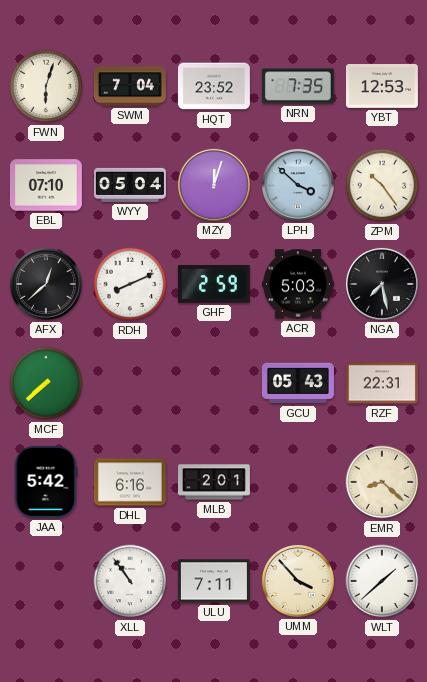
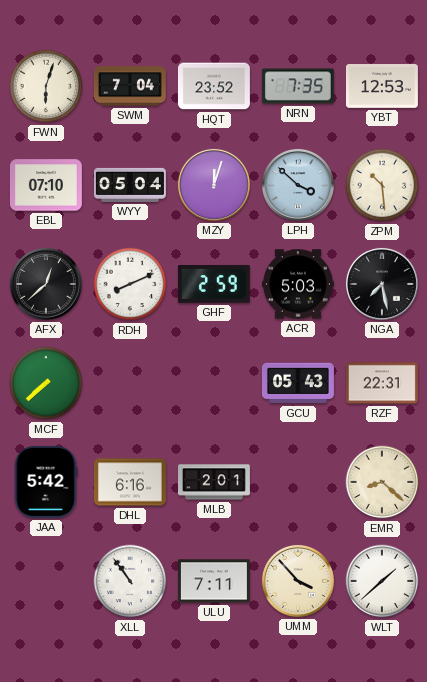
ZPM: 10:24 -> 10:29 (382, 185)
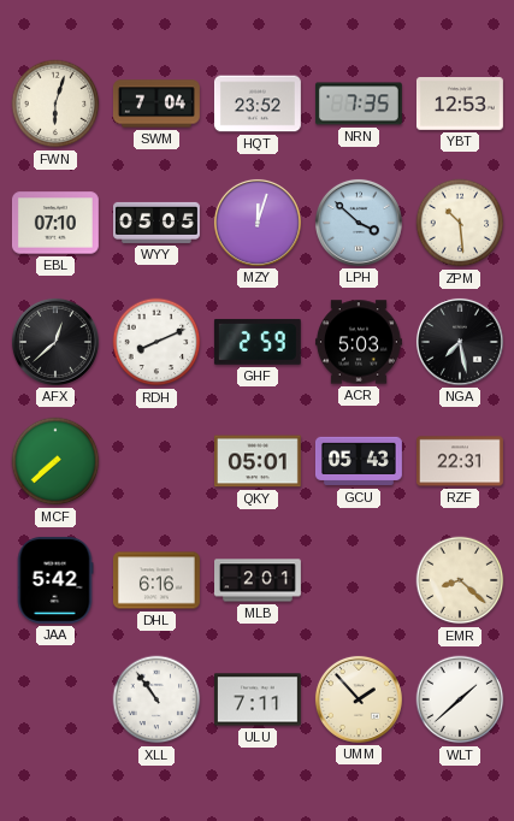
WYY: 05:04 -> 05:05 (158, 223)
QKY: none -> 05:01 (258, 461)
UMM: 3:53 -> 1:53 (359, 699)
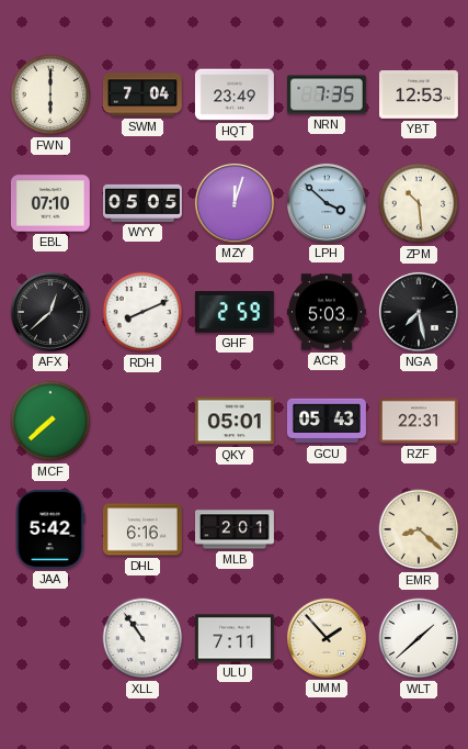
FWN: 6:03 -> 6:00 (50, 94)
HQT: 23:52 -> 23:49 (235, 94)
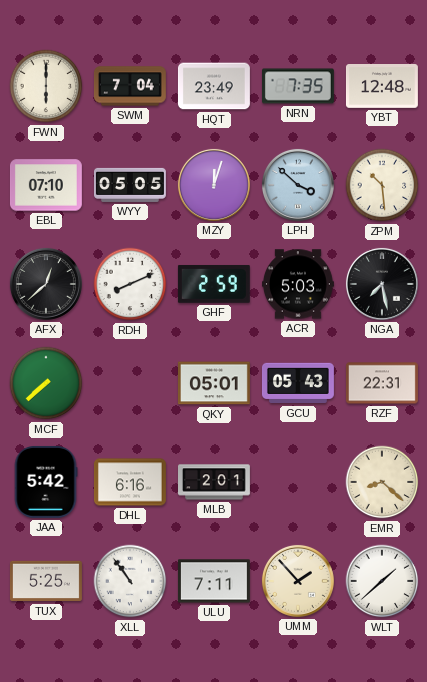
YBT: 12:53 -> 12:48 (382, 87)
TUX: none -> 5:25 (46, 581)
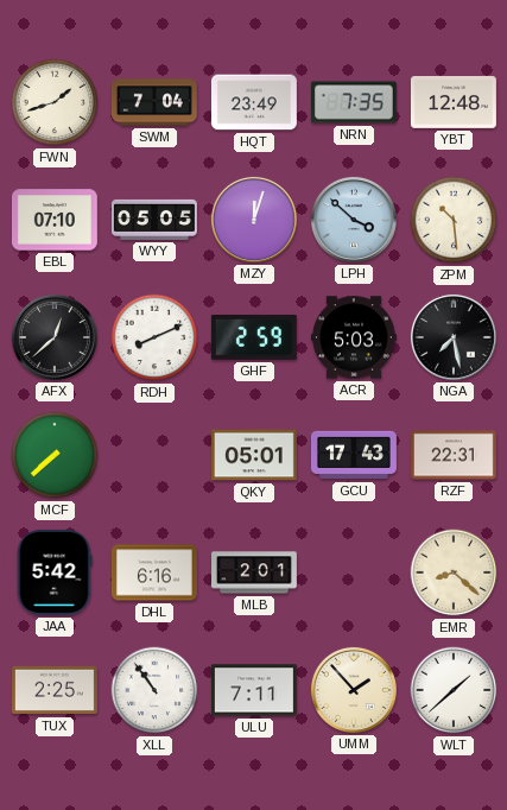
FWN: 6:00 -> 1:42 (55, 102)
GCU: 05:43 -> 17:43 (354, 455)
TUX: 5:25 -> 2:25 (55, 690)
